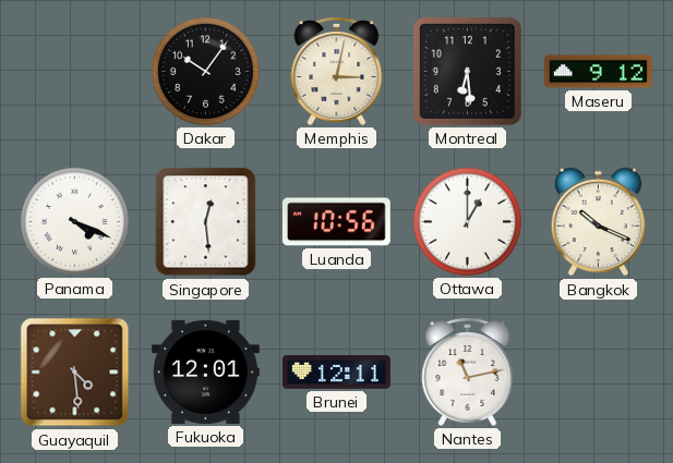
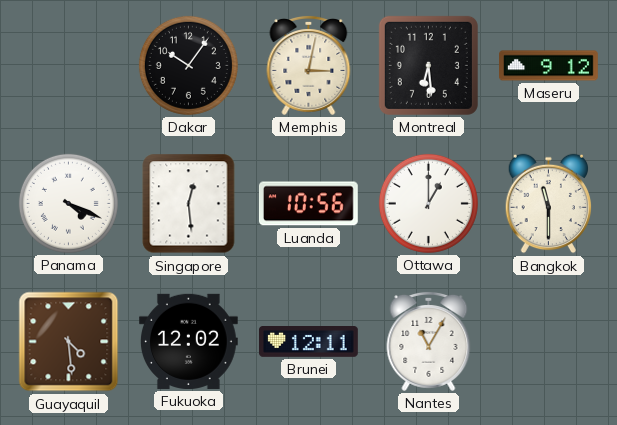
Bangkok: 10:19 -> 11:30 (548, 204)
Fukuoka: 12:01 -> 12:02 (189, 341)
Nantes: 11:13 -> 11:05 (429, 341)
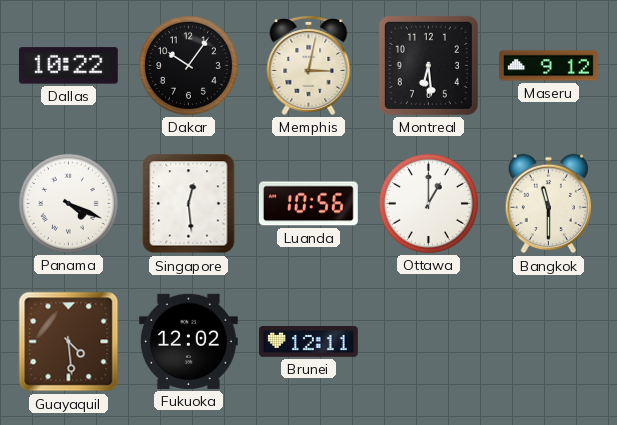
Dallas: none -> 10:22 (68, 66)
Nantes: 11:05 -> none (429, 341)
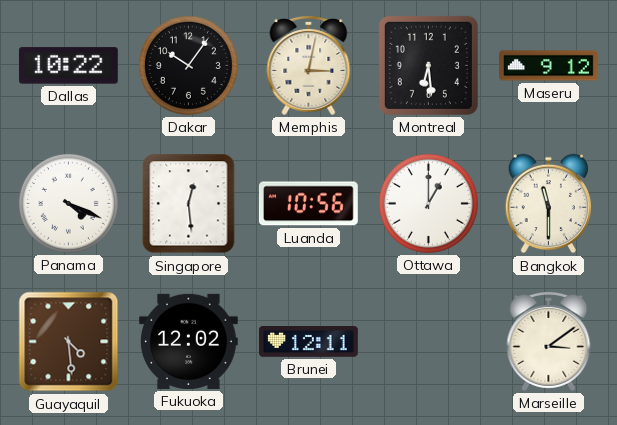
Marseille: none -> 3:09 (549, 341)
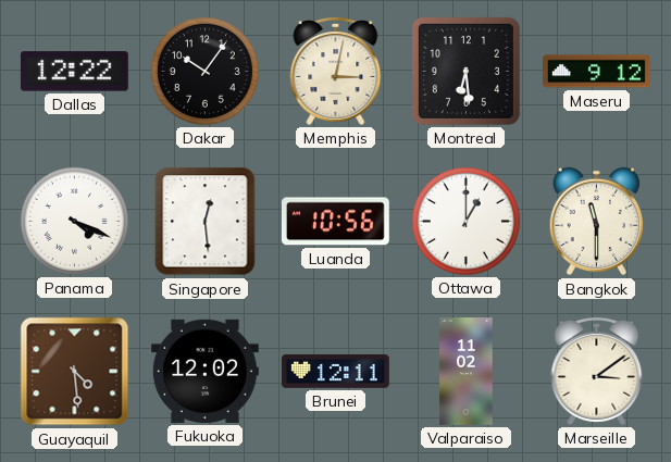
Dallas: 10:22 -> 12:22 (74, 72)
Valparaiso: none -> 11:02 (467, 372)
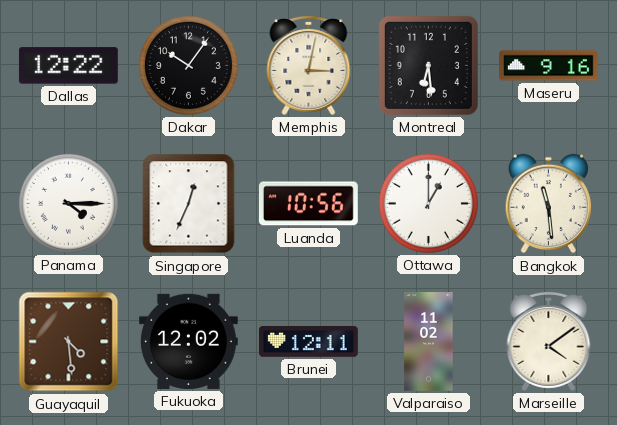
Maseru: 9:12 -> 9:16 (549, 66)
Panama: 4:19 -> 4:15 (68, 203)
Singapore: 12:29 -> 12:34 (189, 204)
Bangkok: 11:30 -> 11:29 (548, 204)
Marseille: 3:09 -> 4:09 (549, 341)
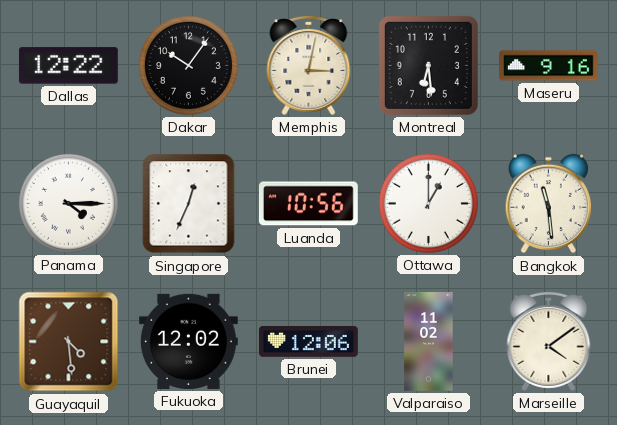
Brunei: 12:11 -> 12:06 (309, 342)
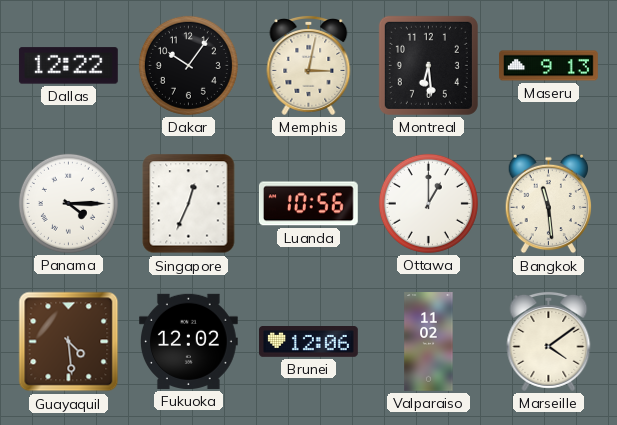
Maseru: 9:16 -> 9:13 (549, 66)
